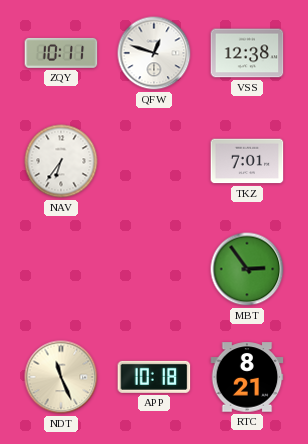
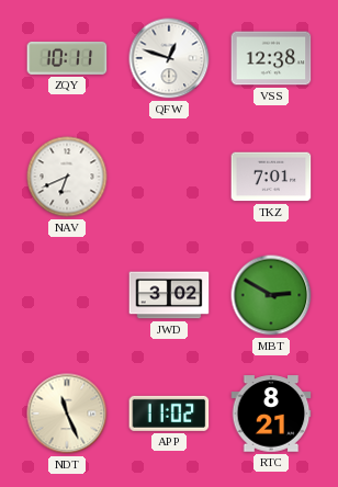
NAV: 6:36 -> 6:41 (67, 177)
JWD: none -> 3:02 (169, 295)
MBT: 2:54 -> 2:50 (271, 295)
APP: 10:18 -> 11:02 (169, 414)
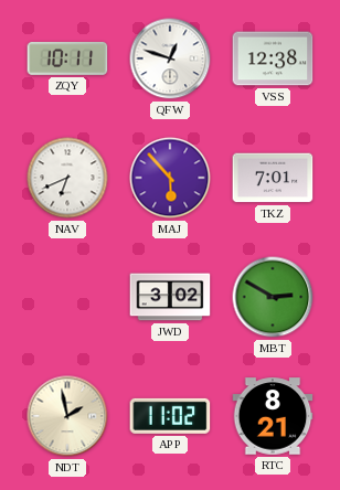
MAJ: none -> 5:53 (170, 178)
NDT: 11:26 -> 1:58 (67, 416)
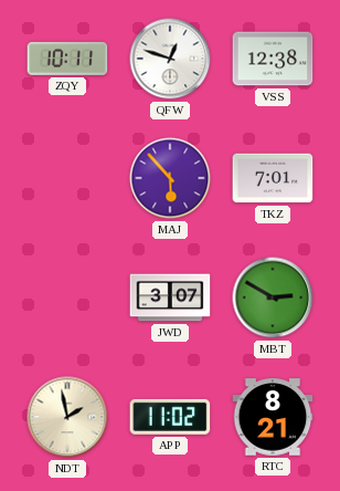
NAV: 6:41 -> none (67, 178)
JWD: 3:02 -> 3:07 (170, 297)
